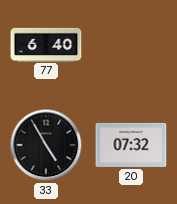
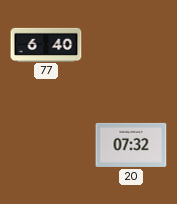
33: 4:55 -> none (46, 145)
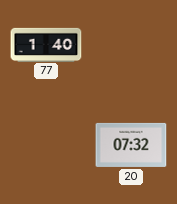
77: 6:40 -> 1:40 (46, 44)
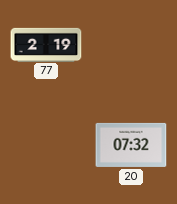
77: 1:40 -> 2:19 (46, 44)
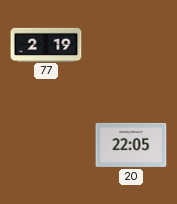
20: 07:32 -> 22:05 (131, 145)
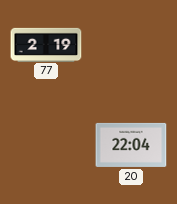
20: 22:05 -> 22:04 (131, 145)
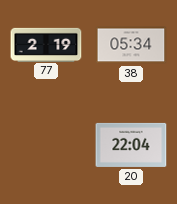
38: none -> 05:34 (131, 45)
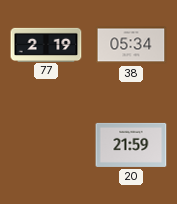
20: 22:04 -> 21:59 (131, 145)
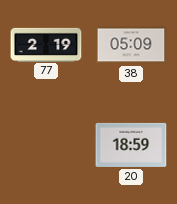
38: 05:34 -> 05:09 (131, 45)
20: 21:59 -> 18:59 (131, 145)
